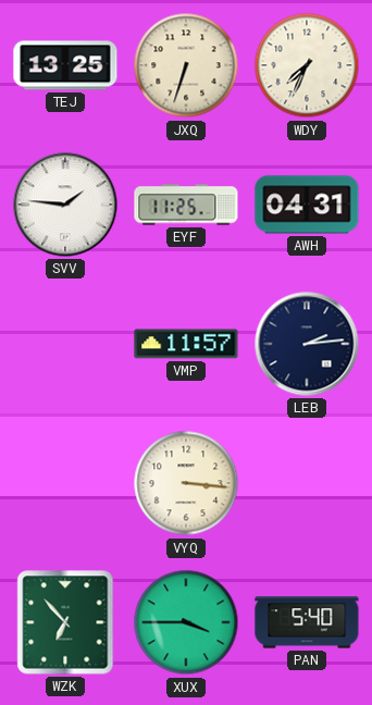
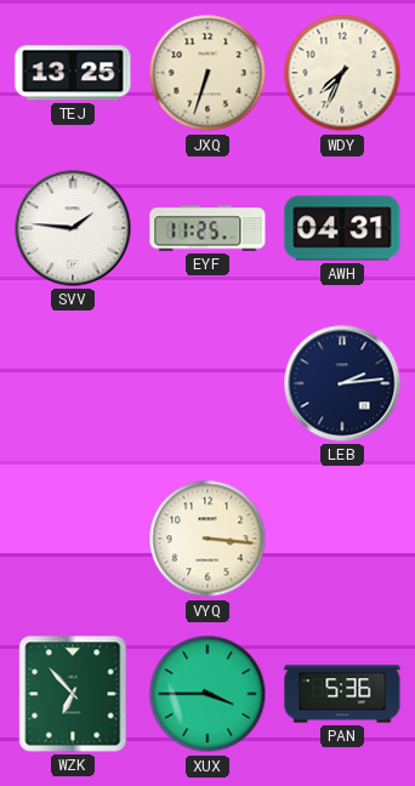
VMP: 11:57 -> none (186, 344)
PAN: 5:40 -> 5:36 (342, 694)
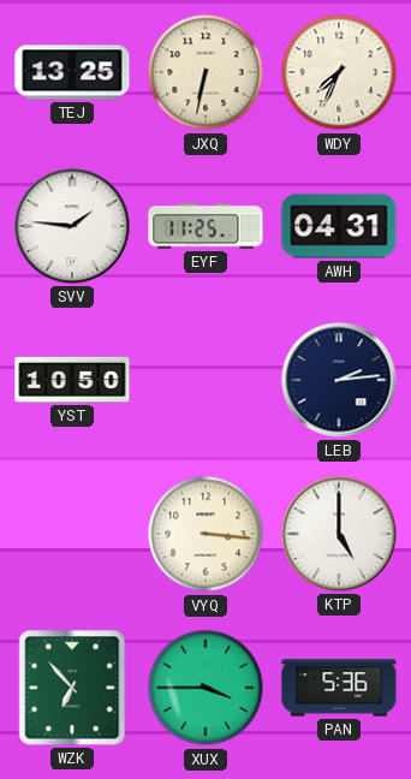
JXQ: 6:33 -> 6:32 (205, 72)
YST: none -> 10:50 (72, 380)
KTP: none -> 5:00 (339, 534)
